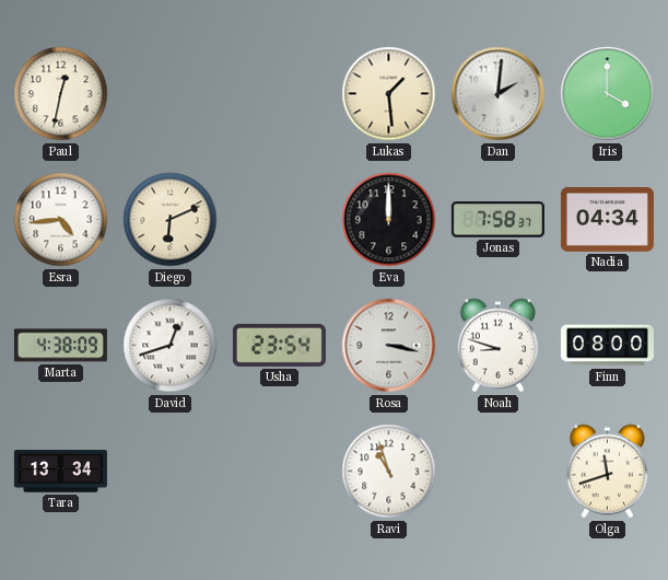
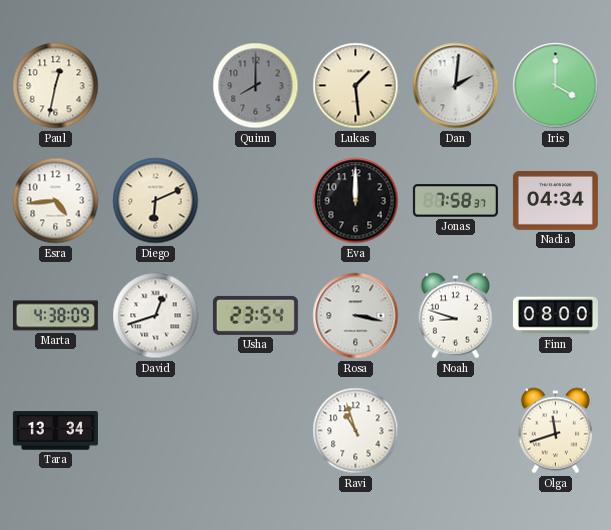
Quinn: none -> 8:00 (256, 86)
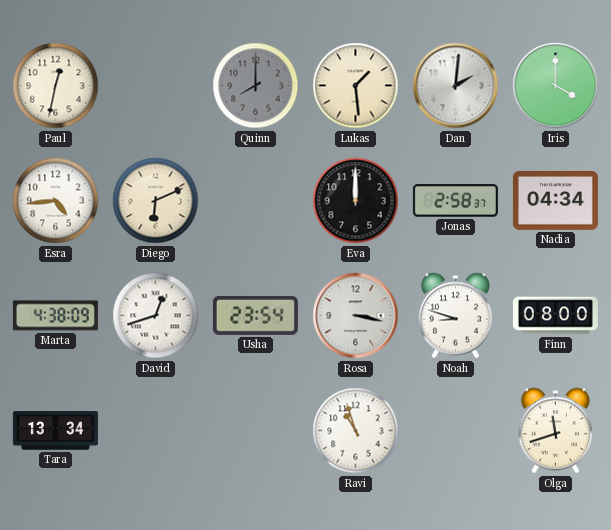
Jonas: 7:58 -> 2:58 (455, 201)
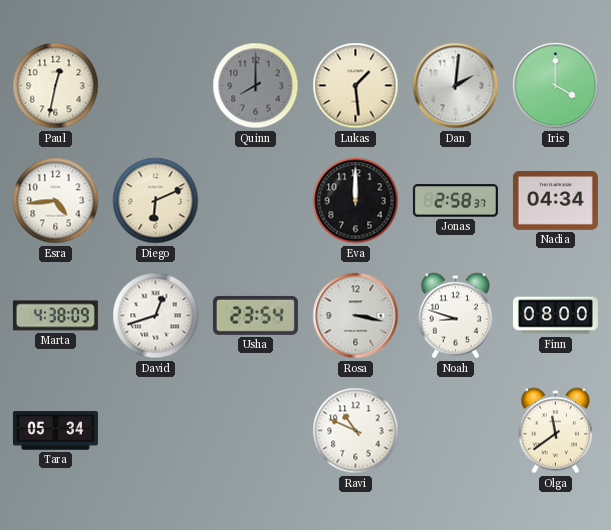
Tara: 13:34 -> 05:34 (55, 431)
Ravi: 10:57 -> 10:49 (356, 431)
Olga: 11:42 -> 11:39 (555, 431)
